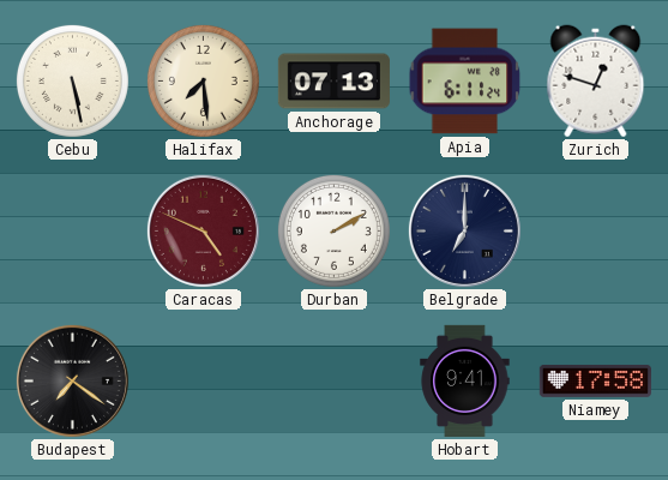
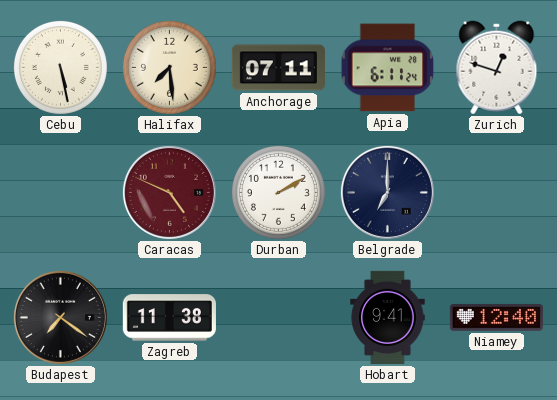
Anchorage: 07:13 -> 07:11 (278, 68)
Zagreb: none -> 11:38 (169, 318)
Niamey: 17:58 -> 12:40 (496, 318)
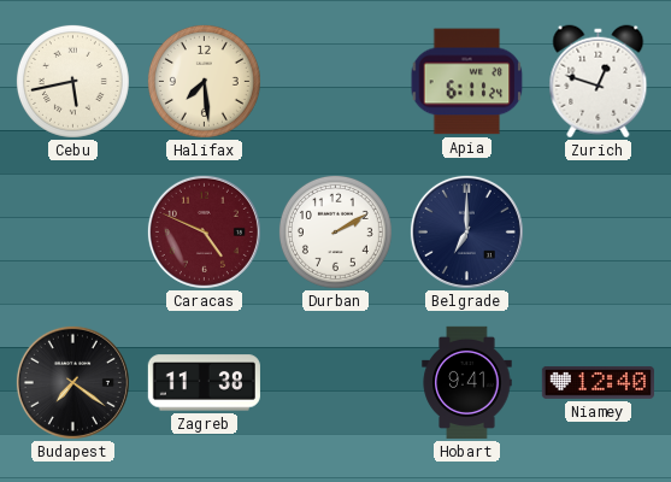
Cebu: 5:28 -> 5:43 (72, 81)
Anchorage: 07:11 -> none (278, 68)
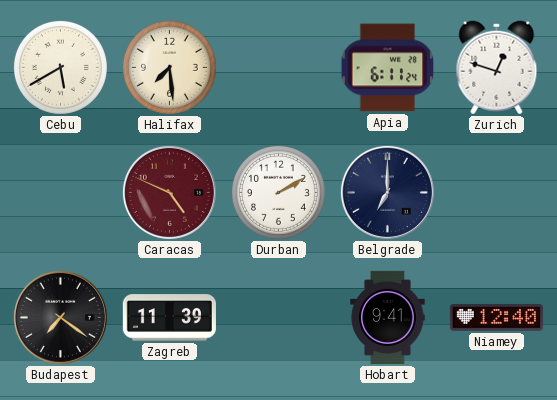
Cebu: 5:43 -> 5:40 (60, 67)
Zagreb: 11:38 -> 11:39 (169, 318)
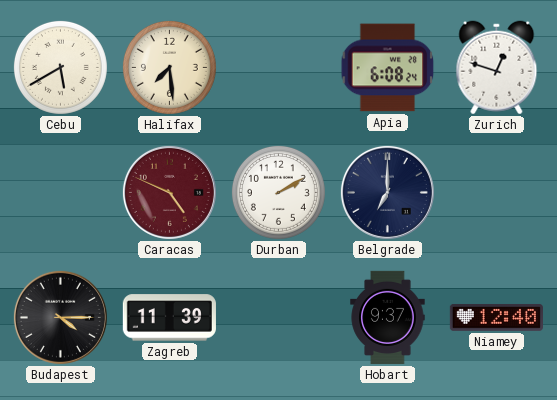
Apia: 6:11 -> 6:08 (388, 68)
Budapest: 7:21 -> 4:15 (60, 317)
Hobart: 9:41 -> 9:37 (388, 317)
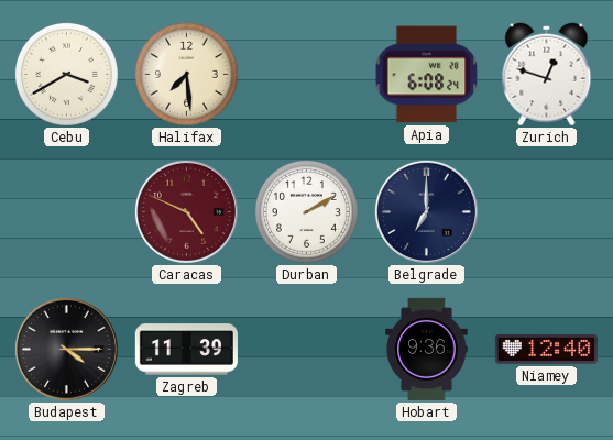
Cebu: 5:40 -> 3:40 (66, 74)
Hobart: 9:37 -> 9:36 (427, 349)
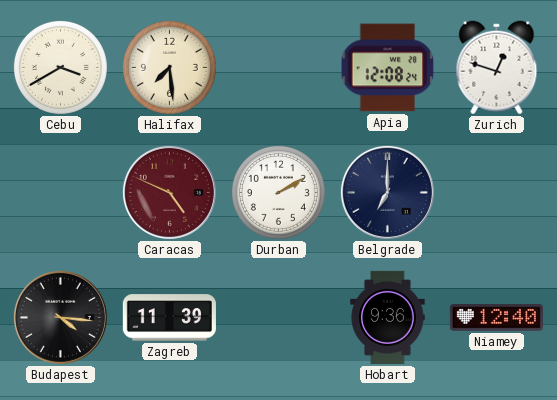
Apia: 6:08 -> 12:08 (388, 68)
Budapest: 4:15 -> 4:16 (60, 317)
